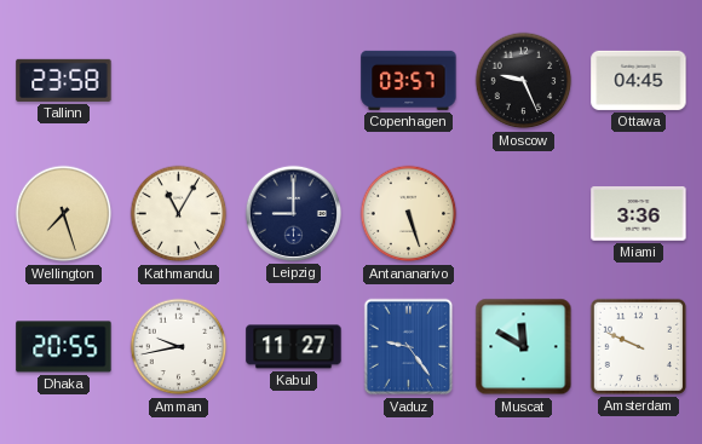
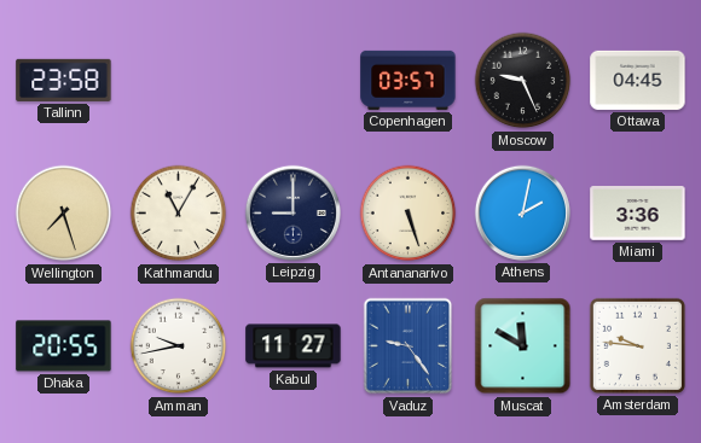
Athens: none -> 2:02 (522, 212)
Amsterdam: 9:49 -> 9:46 (637, 345)
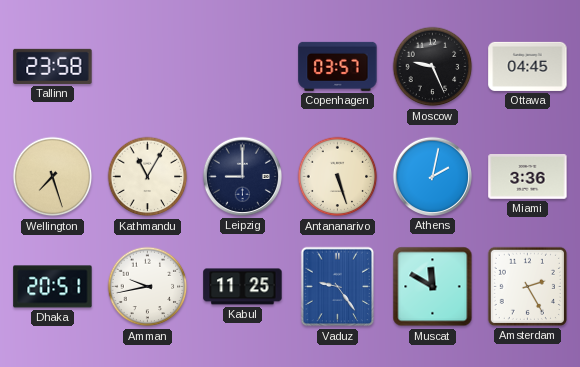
Dhaka: 20:55 -> 20:51 (53, 287)
Kabul: 11:27 -> 11:25 (243, 287)
Amsterdam: 9:46 -> 2:25 (527, 286)
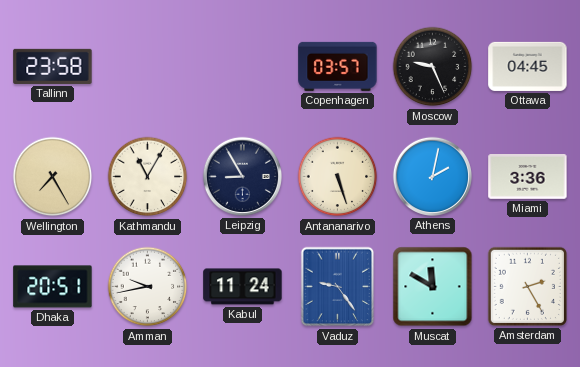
Wellington: 7:27 -> 7:25 (53, 177)
Leipzig: 9:00 -> 8:55 (242, 176)
Kabul: 11:25 -> 11:24 (243, 287)
